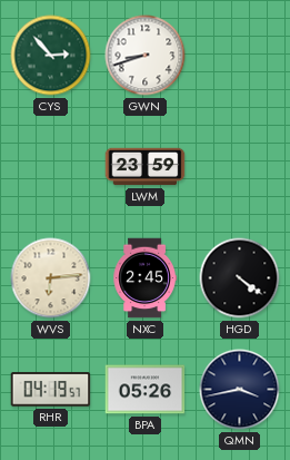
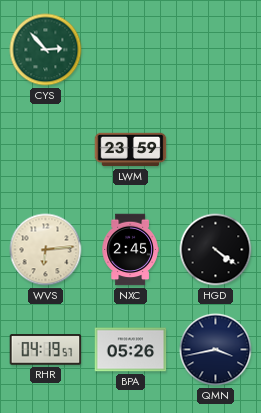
GWN: 8:42 -> none (146, 56)
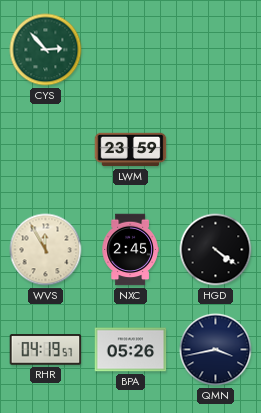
WVS: 6:14 -> 11:55 (46, 250)
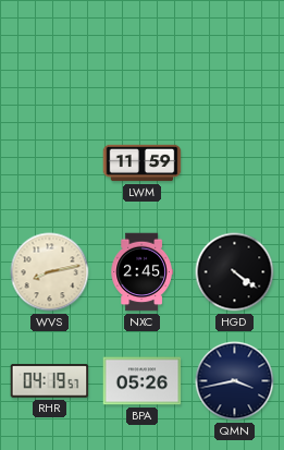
CYS: 2:53 -> none (46, 50)
LWM: 23:59 -> 11:59 (143, 163)
WVS: 11:55 -> 8:13 (50, 272)
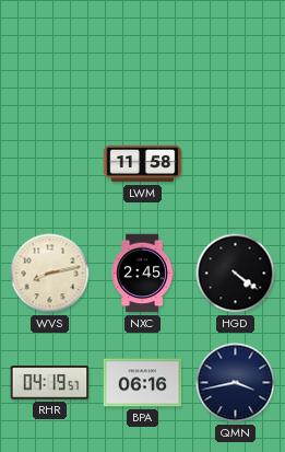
LWM: 11:59 -> 11:58 (143, 164)
BPA: 05:26 -> 06:16 (143, 383)
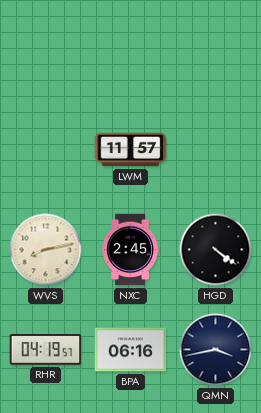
LWM: 11:58 -> 11:57 (131, 150)
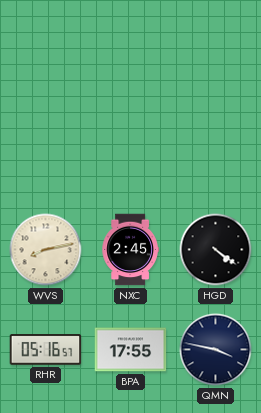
LWM: 11:57 -> none (131, 150)
RHR: 04:19 -> 05:16 (46, 350)
BPA: 06:16 -> 17:55 (131, 350)
QMN: 3:43 -> 3:47 (216, 350)
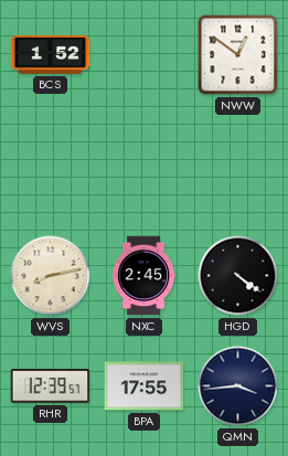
BCS: none -> 1:52 (51, 55)
NWW: none -> 12:51 (238, 55)
RHR: 05:16 -> 12:39 (51, 386)
QMN: 3:47 -> 3:44 (238, 386)
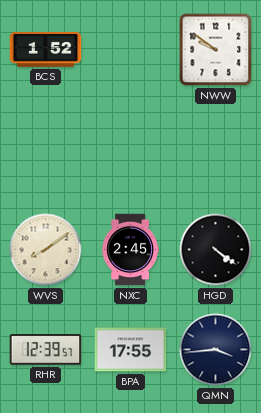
NWW: 12:51 -> 9:51 (216, 50)
WVS: 8:13 -> 8:09 (46, 250)
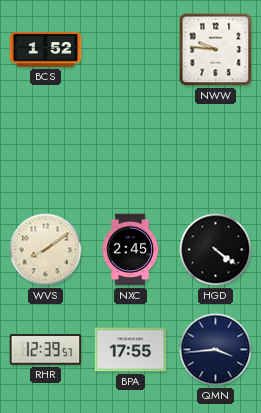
NWW: 9:51 -> 9:46 (216, 50)
